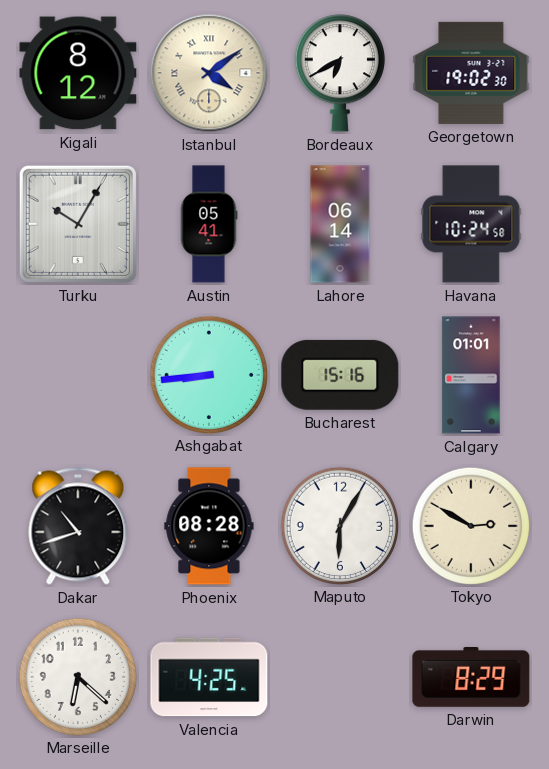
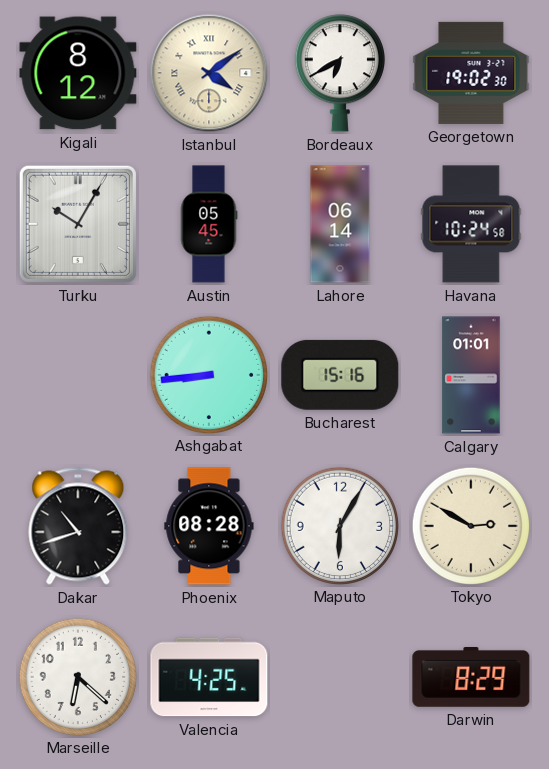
Austin: 05:41 -> 05:45 (209, 224)
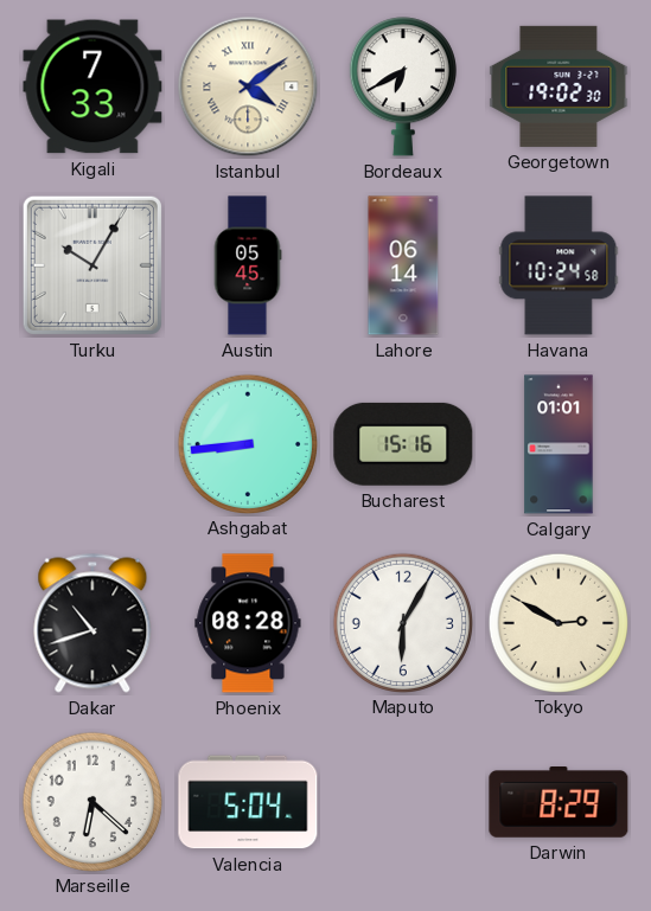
Kigali: 8:12 -> 7:33 (92, 86)
Valencia: 4:25 -> 5:04 (248, 802)
